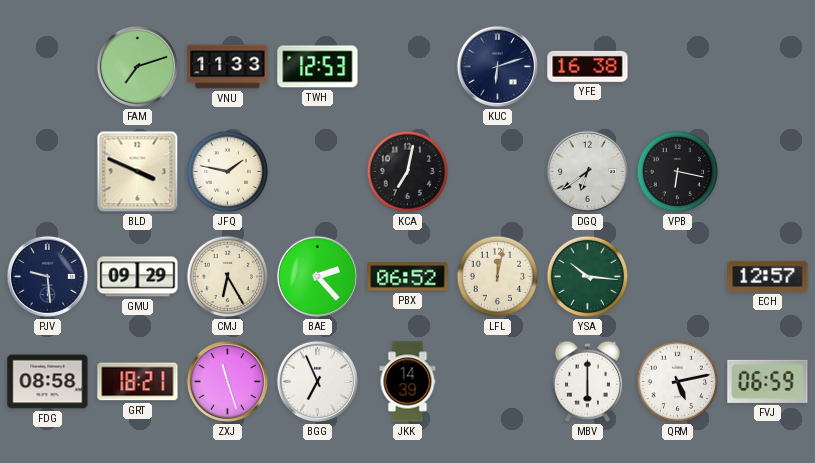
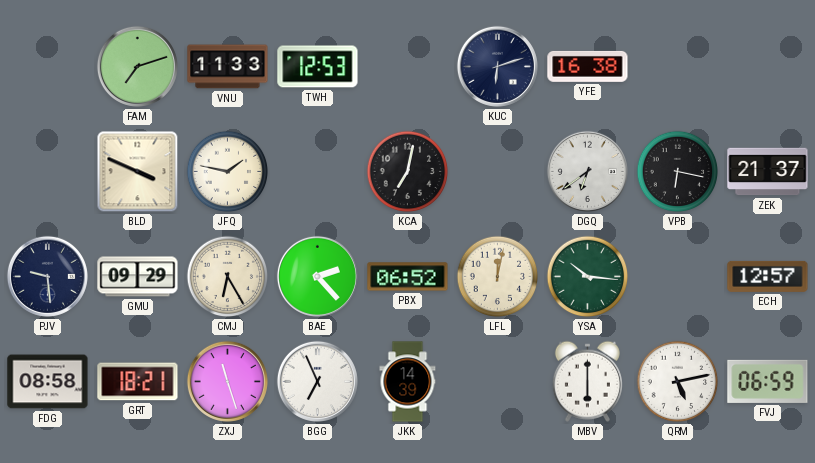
ZEK: none -> 21:37 (768, 172)
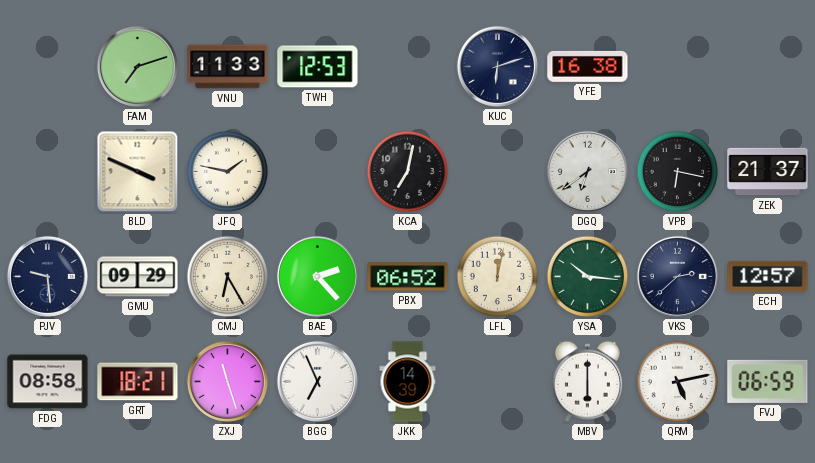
VKS: none -> 2:38 (677, 276)
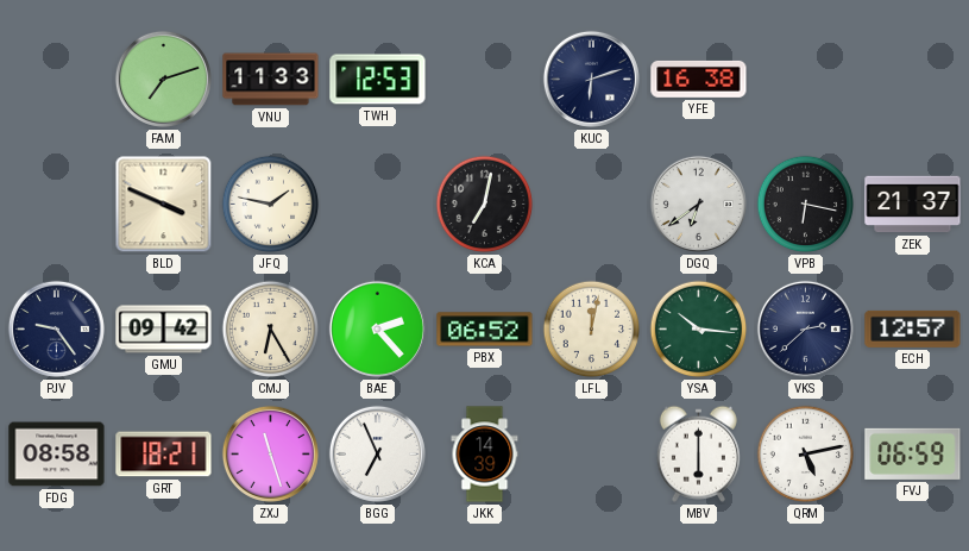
PJV: 9:29 -> 9:24 (56, 328)
GMU: 09:29 -> 09:42 (164, 330)
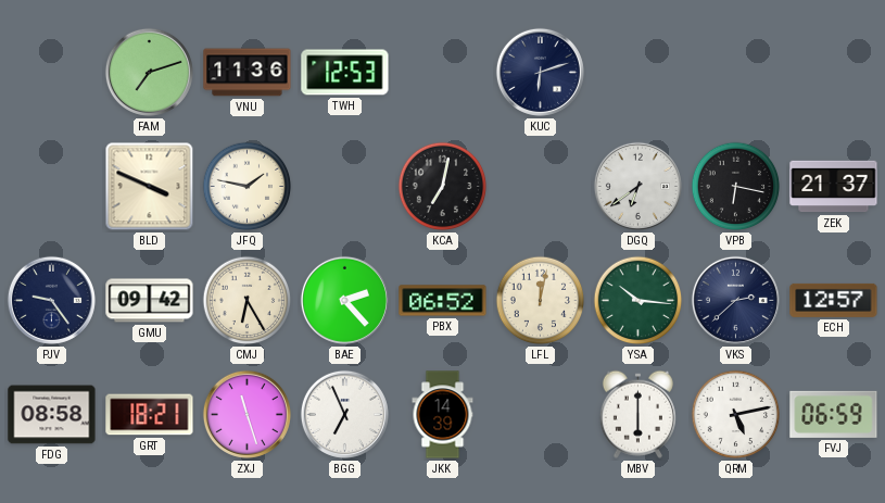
VNU: 11:33 -> 11:36 (248, 73)
YFE: 16:38 -> none (699, 79)
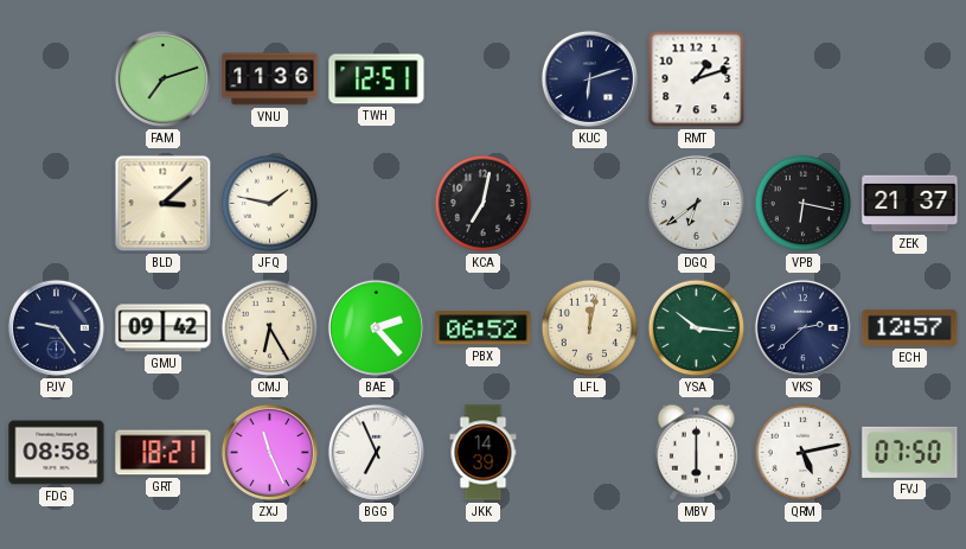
TWH: 12:53 -> 12:51 (377, 79)
RMT: none -> 1:12 (697, 79)
BLD: 3:49 -> 3:08 (164, 204)
ZXJ: 11:27 -> 11:26 (269, 452)
FVJ: 06:59 -> 07:50 (910, 452)
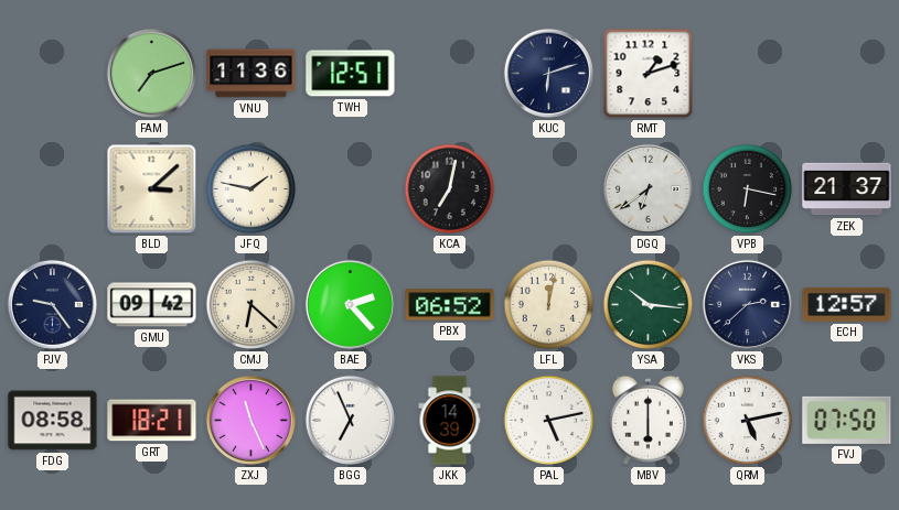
CMJ: 6:25 -> 6:22 (251, 305)
PAL: none -> 5:13 (549, 421)
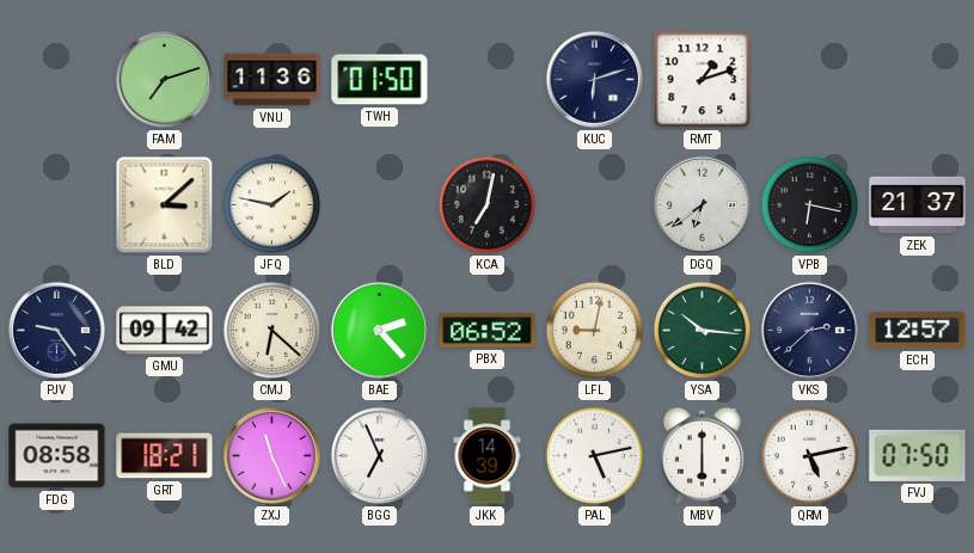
TWH: 12:51 -> 01:50 (380, 80)
LFL: 12:02 -> 9:02 (595, 331)
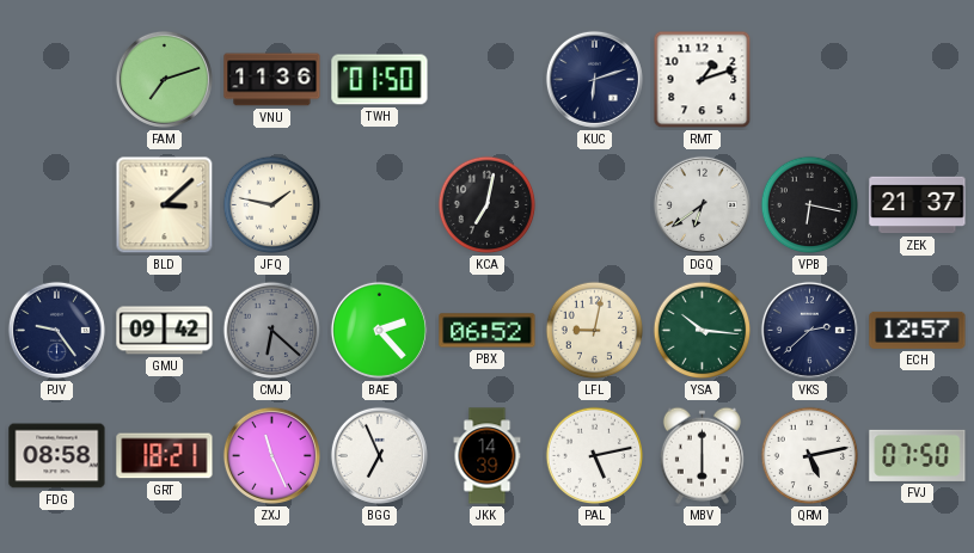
CMJ dial: cream -> grey (272, 331)
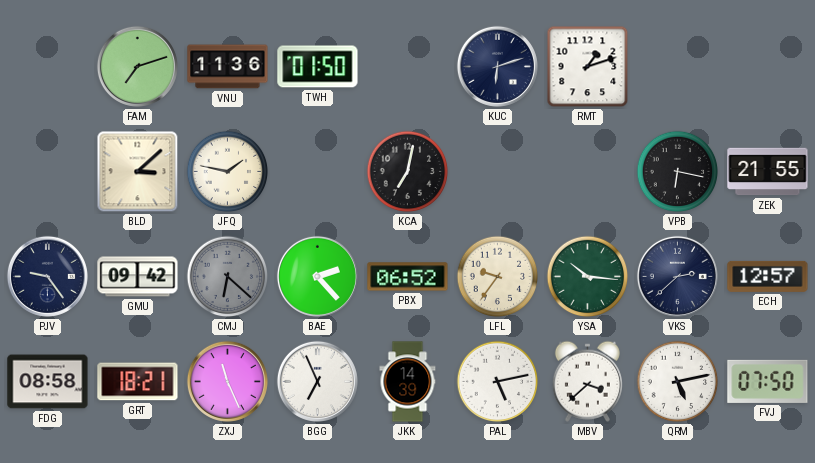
DGQ: 6:39 -> none (702, 204)
ZEK: 21:37 -> 21:55 (768, 172)
LFL: 9:02 -> 9:36 (498, 277)
MBV: 6:00 -> 3:38 (587, 381)
